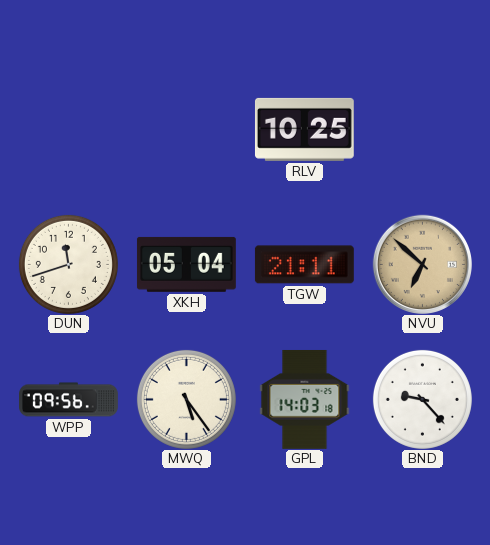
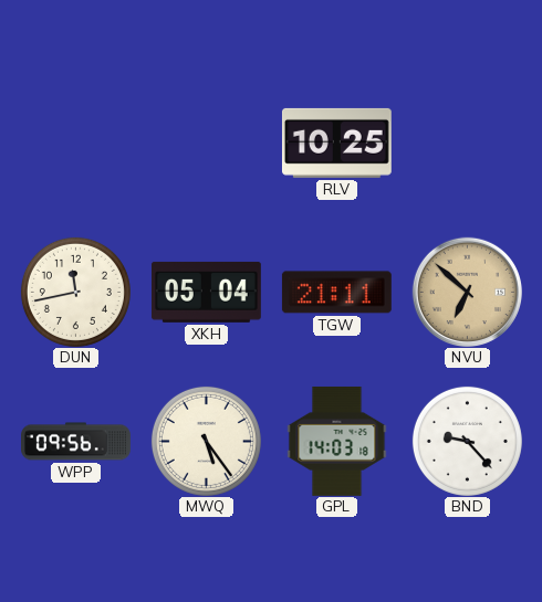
DUN: 11:42 -> 11:43 (75, 292)
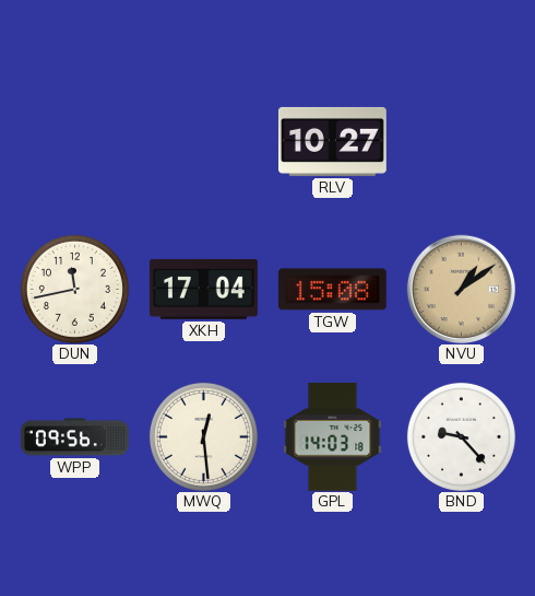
RLV: 10:25 -> 10:27 (332, 141)
XKH: 05:04 -> 17:04 (203, 289)
TGW: 21:11 -> 15:08 (332, 290)
NVU: 6:52 -> 1:09 (461, 289)
MWQ: 5:24 -> 12:29 (203, 436)
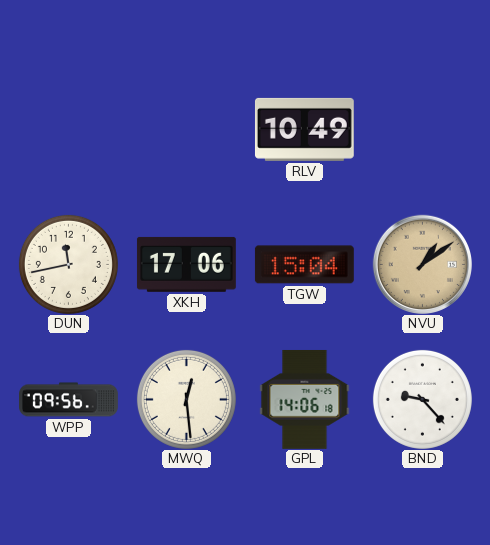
RLV: 10:27 -> 10:49 (304, 129)
XKH: 17:04 -> 17:06 (186, 264)
TGW: 15:08 -> 15:04 (304, 265)
GPL: 14:03 -> 14:06 (305, 399)
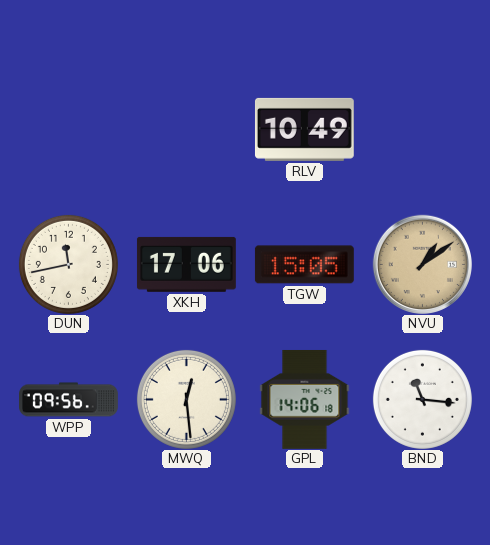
TGW: 15:04 -> 15:05 (304, 265)
BND: 9:23 -> 11:16 (422, 399)
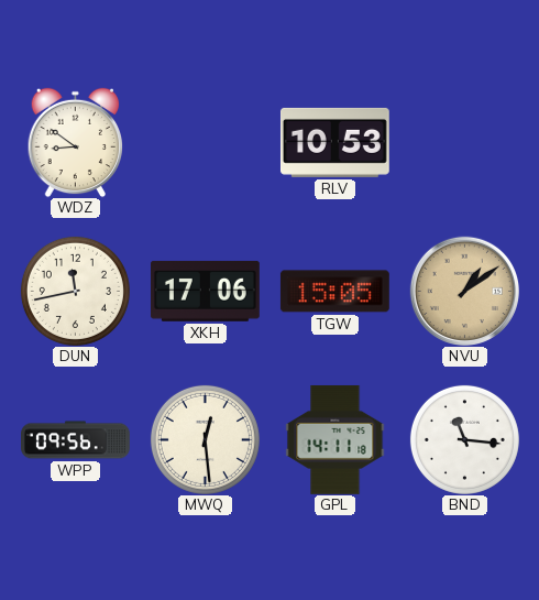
WDZ: none -> 8:51 (76, 142)
RLV: 10:49 -> 10:53 (334, 142)
GPL: 14:06 -> 14:11 (335, 439)
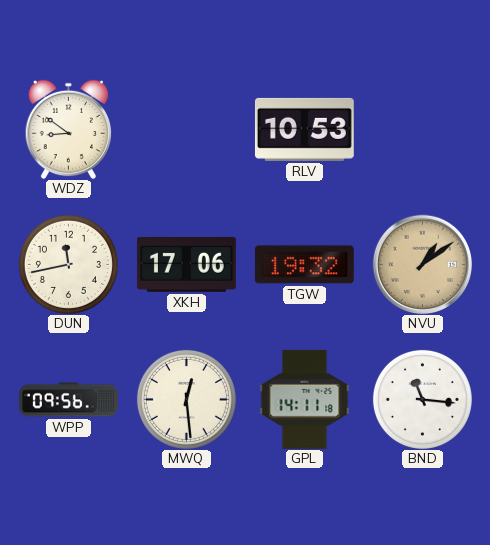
TGW: 15:05 -> 19:32 (304, 265)
